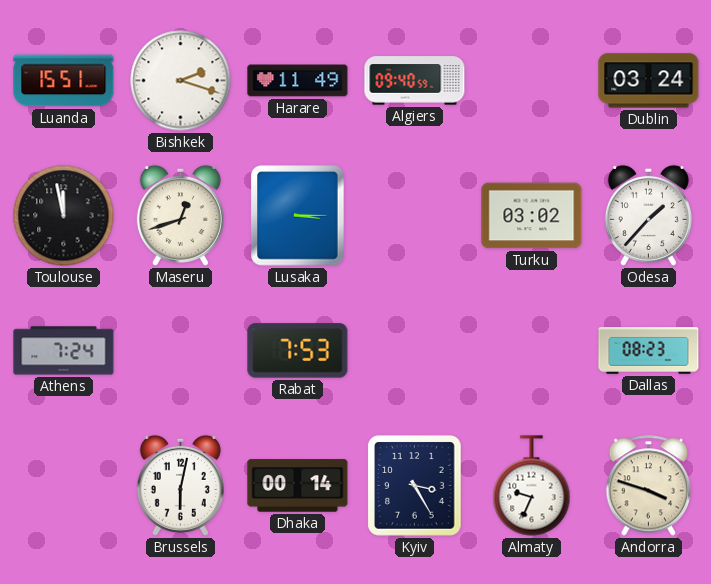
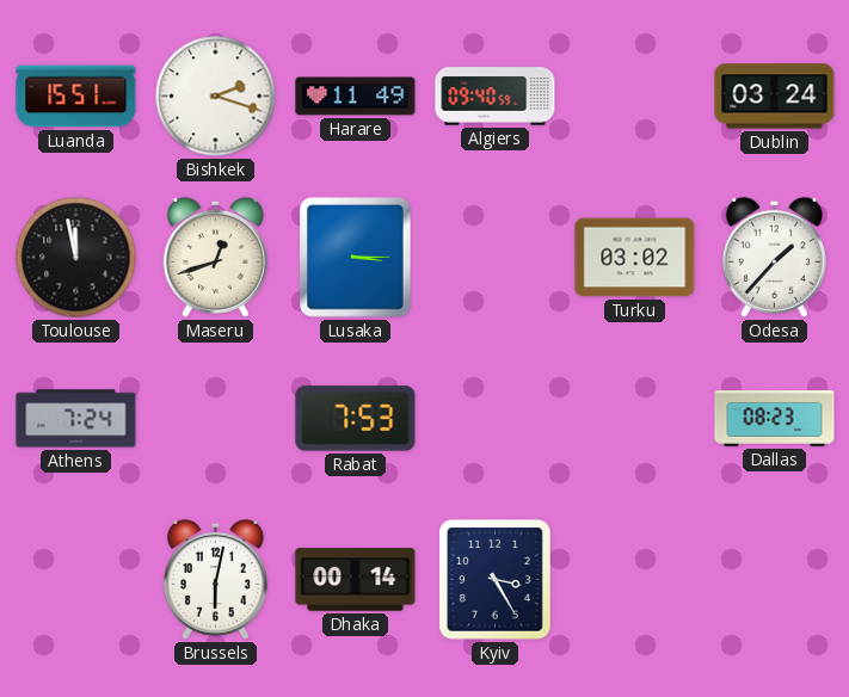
Almaty: 9:34 -> none (532, 486)
Andorra: 3:48 -> none (649, 486)
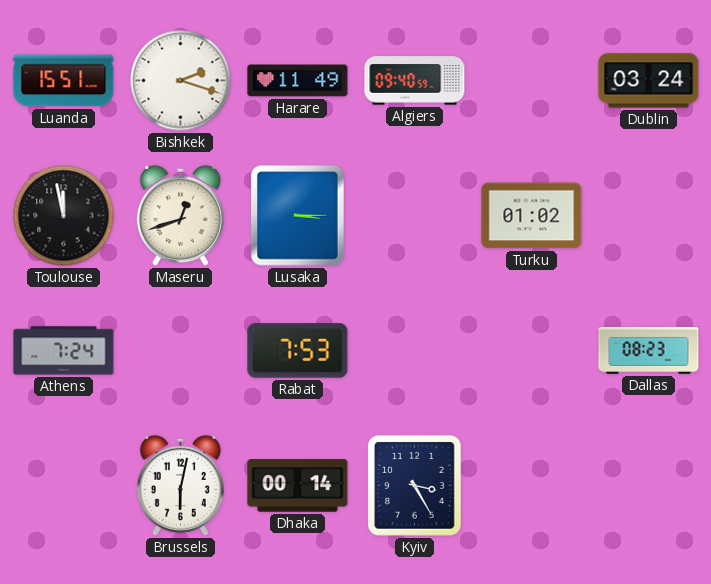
Turku: 03:02 -> 01:02 (532, 216)
Odesa: 1:37 -> none (774, 257)
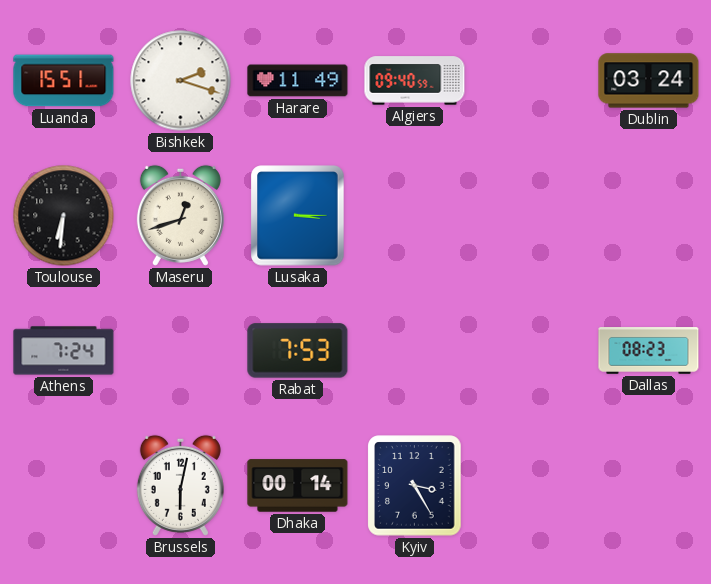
Toulouse: 11:58 -> 6:31 (64, 216)
Turku: 01:02 -> none (532, 216)
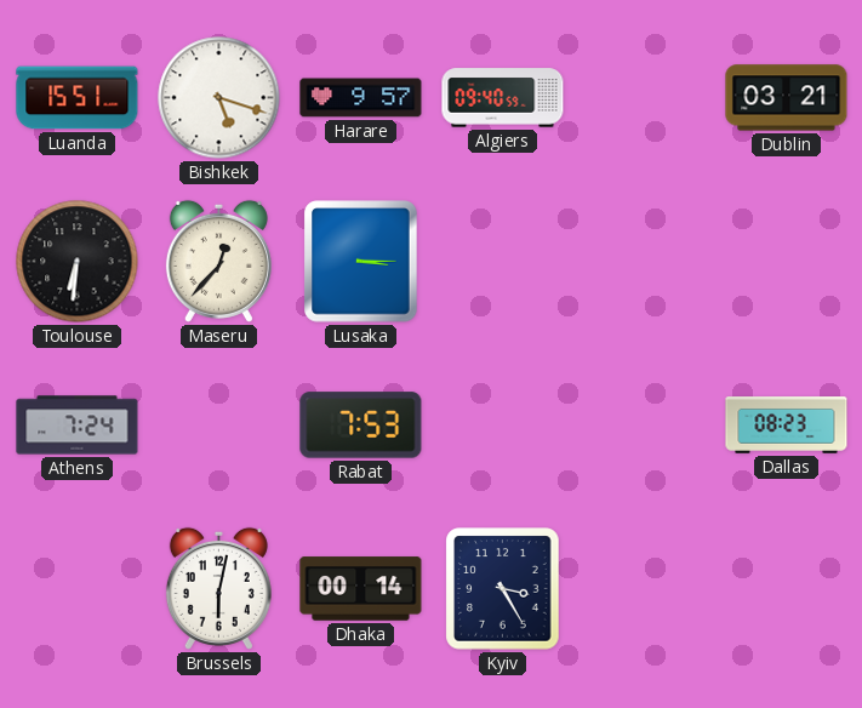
Bishkek: 2:18 -> 5:18 (219, 98)
Harare: 11:49 -> 9:57 (361, 98)
Dublin: 03:24 -> 03:21 (787, 98)
Maseru: 12:42 -> 12:37 (218, 261)
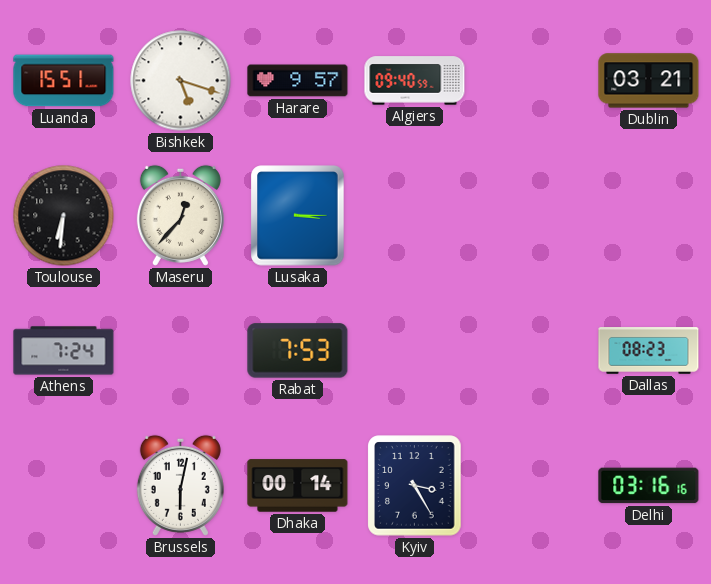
Delhi: none -> 03:16 (649, 486)
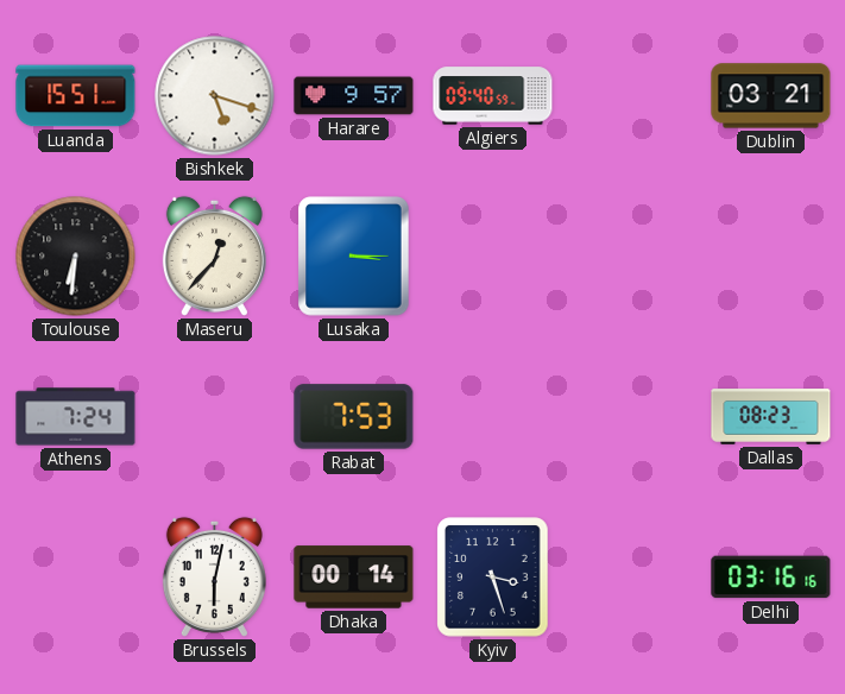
Kyiv: 3:25 -> 3:27 (493, 578)
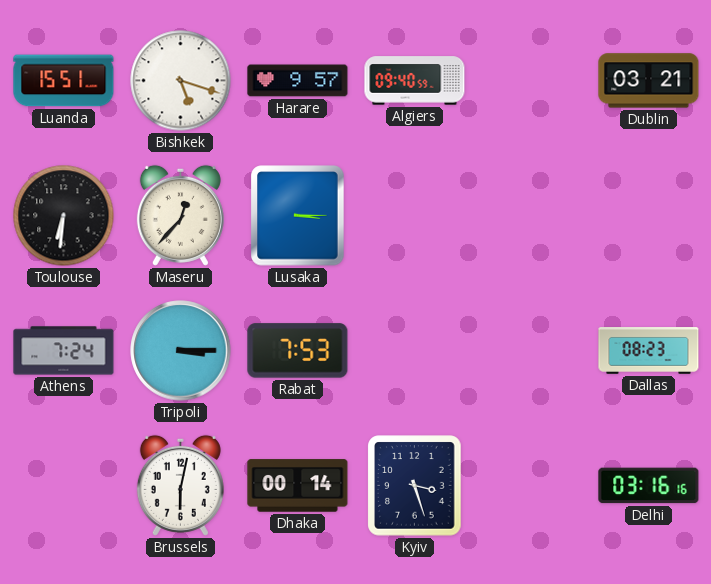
Tripoli: none -> 3:15 (181, 351)
